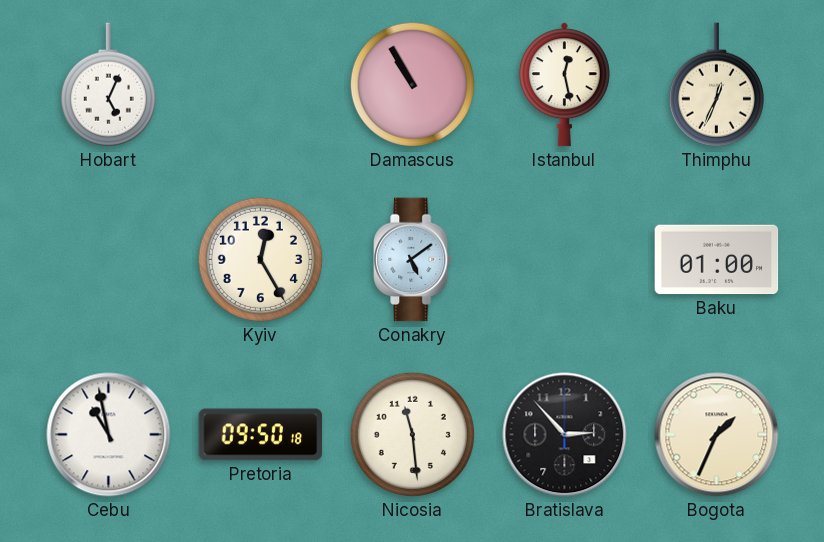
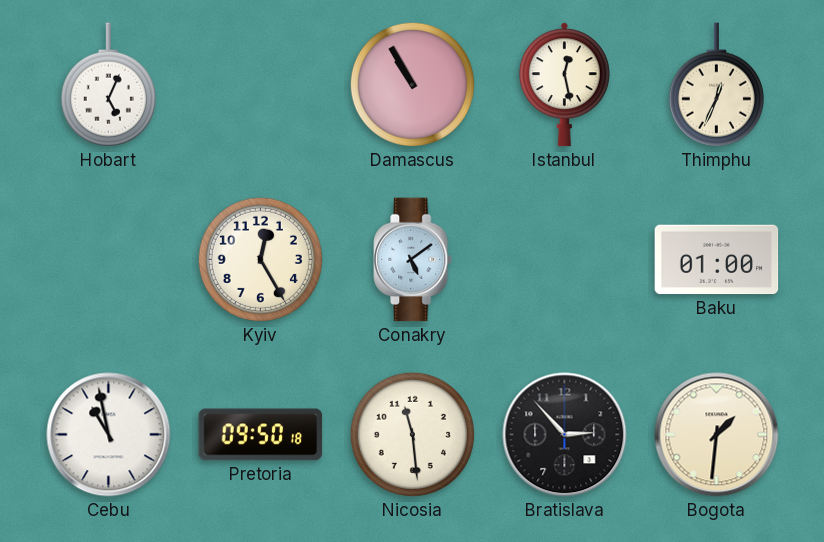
Bogota: 1:34 -> 1:31 (717, 435)
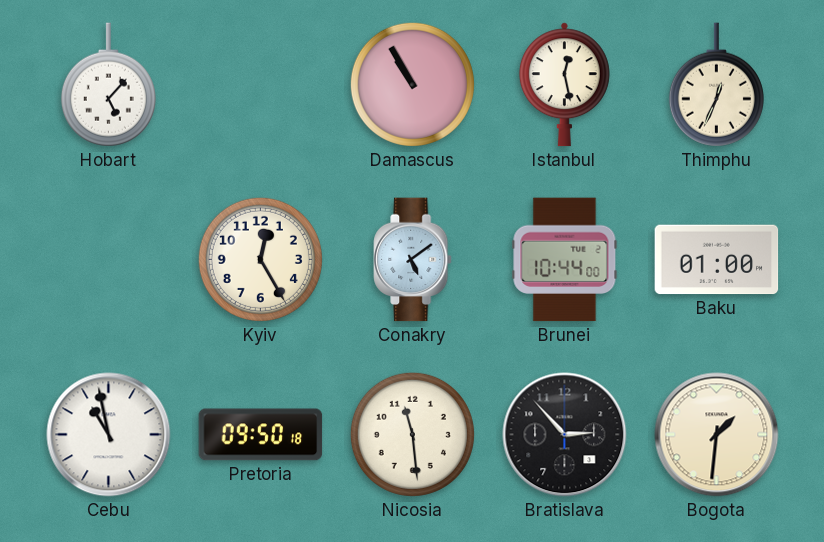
Hobart: 5:04 -> 5:07 (108, 85)
Brunei: none -> 10:44 (565, 260)
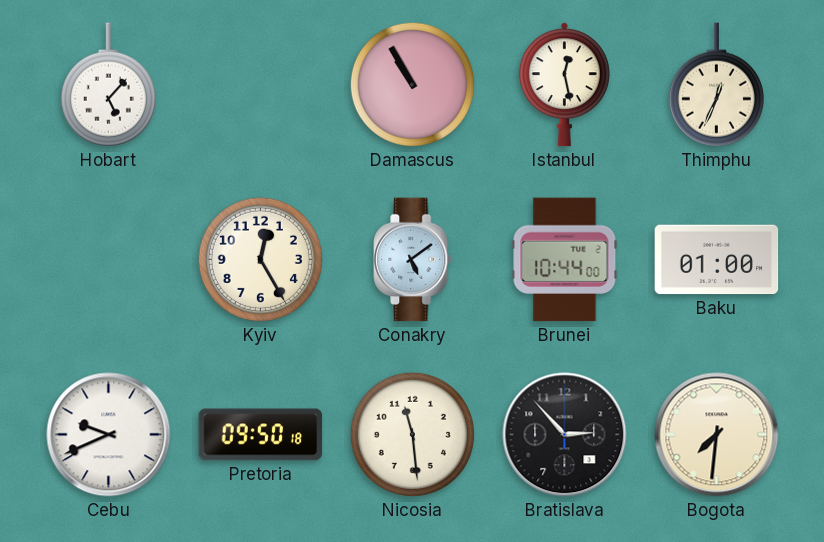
Cebu: 10:58 -> 9:41 (109, 435)
Bogota: 1:31 -> 7:31 (717, 435)
